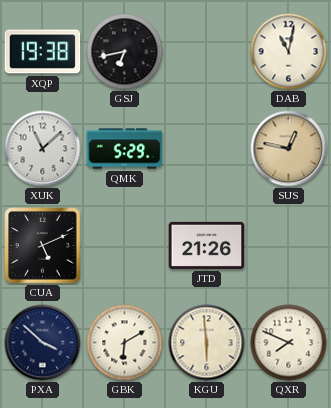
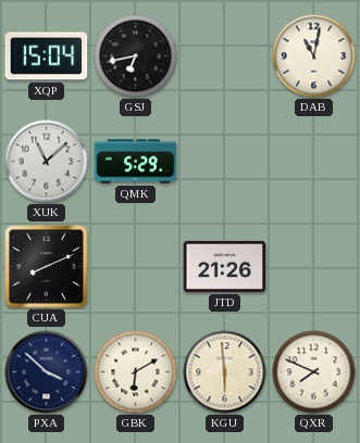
XQP: 19:38 -> 15:04 (47, 56)
SUS: 12:47 -> none (289, 149)
CUA: 5:11 -> 8:11 (47, 267)
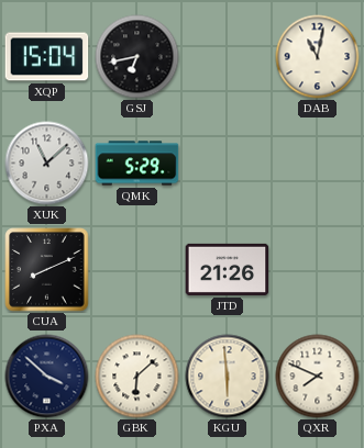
GBK: 6:10 -> 6:08 (137, 377)
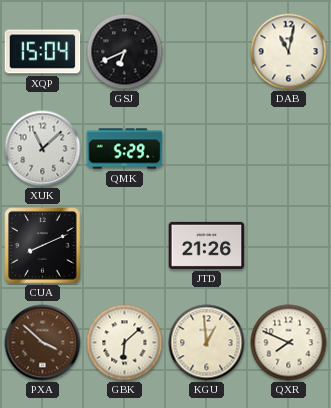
GSJ: 6:43 -> 6:41 (125, 52)
PXA dial: navy -> brown (43, 343)
KGU: 5:59 -> 12:59 (207, 343)
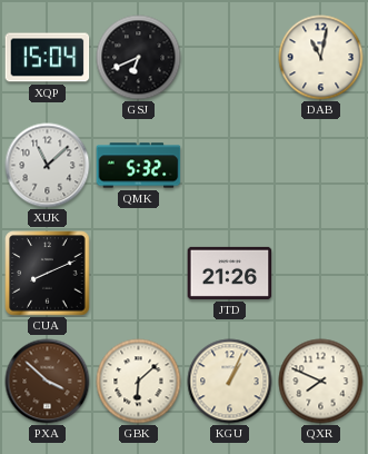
QMK: 5:29 -> 5:32 (139, 166)
KGU: 12:59 -> 1:04 (230, 382)
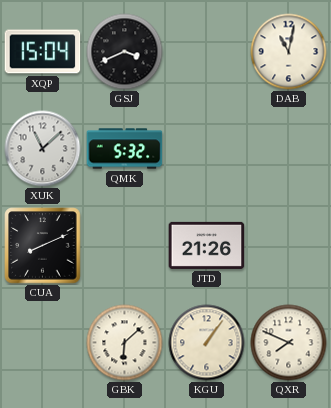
GSJ: 6:41 -> 3:41 (125, 52)
PXA: 3:52 -> none (48, 382)
KGU: 1:04 -> 1:06 (207, 343)
